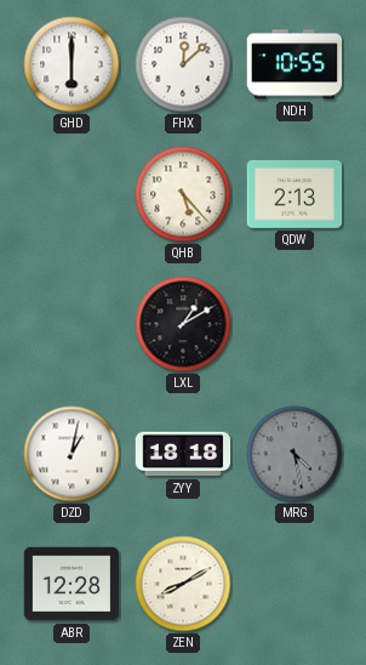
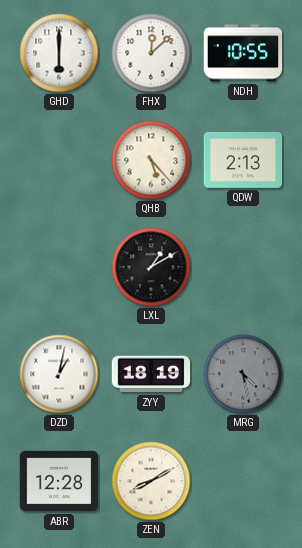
ZYY: 18:18 -> 18:19 (151, 374)
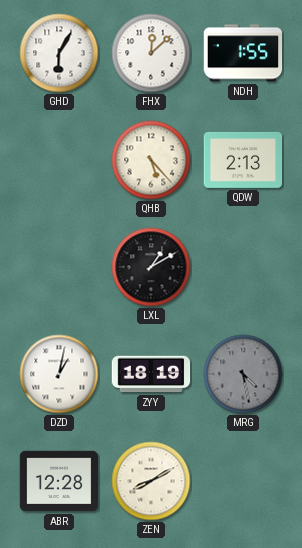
GHD: 6:00 -> 6:05 (59, 53)
NDH: 10:55 -> 1:55 (243, 53)
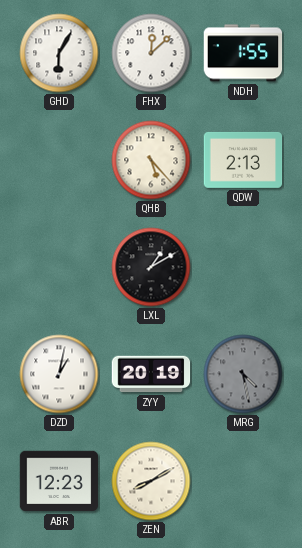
ZYY: 18:19 -> 20:19 (151, 374)
ABR: 12:28 -> 12:23 (59, 481)
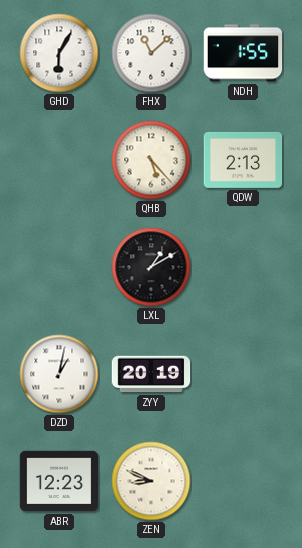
FHX: 12:08 -> 11:08 (151, 53)
MRG: 4:28 -> none (243, 374)
ZEN: 8:10 -> 8:49 (151, 481)
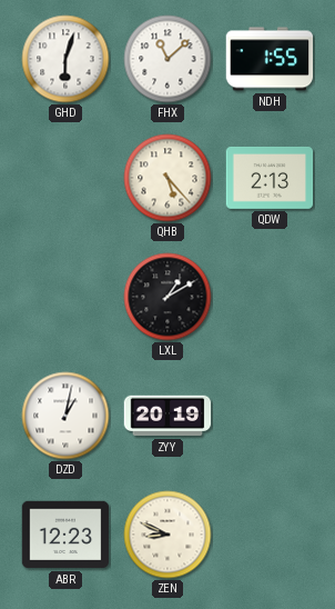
GHD: 6:05 -> 6:03 (65, 59)
